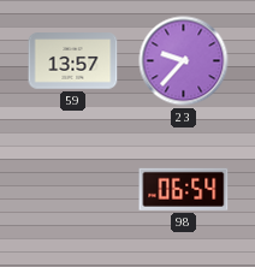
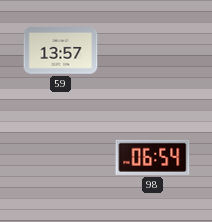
23: 9:37 -> none (184, 61)
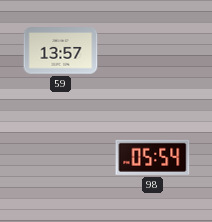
98: 06:54 -> 05:54 (153, 157)
